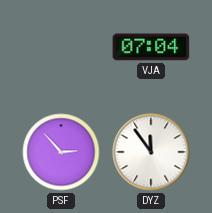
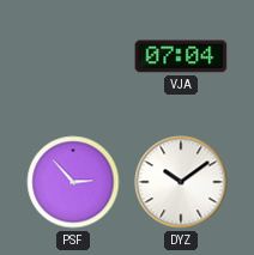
DYZ: 11:54 -> 10:09 (181, 182)
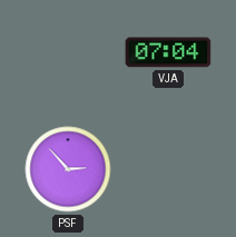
DYZ: 10:09 -> none (181, 182)
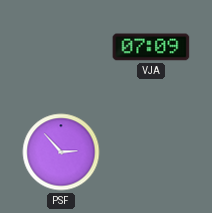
VJA: 07:04 -> 07:09 (151, 47)
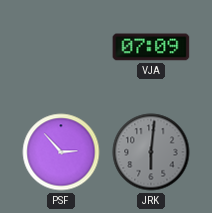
JRK: none -> 6:01 (151, 152)
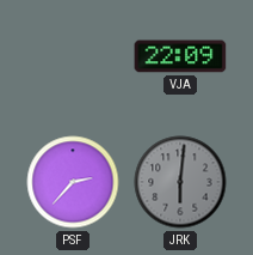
VJA: 07:09 -> 22:09 (180, 56)
PSF: 2:53 -> 2:37 (73, 182)
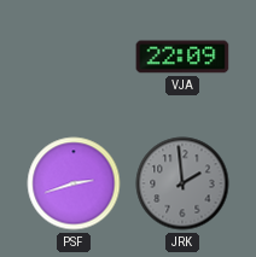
PSF: 2:37 -> 2:42 (74, 183)
JRK: 6:01 -> 1:59 (182, 183)
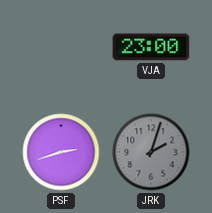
VJA: 22:09 -> 23:00 (151, 47)
JRK: 1:59 -> 2:03 (151, 152)
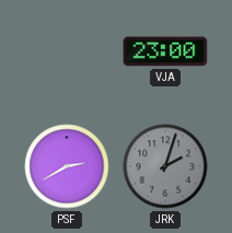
PSF: 2:42 -> 2:40 (67, 166)
